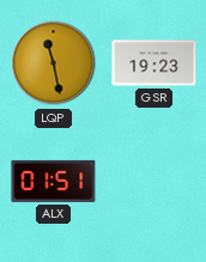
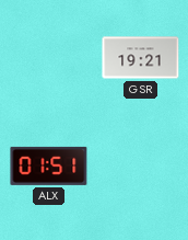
LQP: 11:28 -> none (54, 63)
GSR: 19:23 -> 19:21 (141, 58)
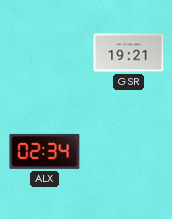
ALX: 01:51 -> 02:34 (45, 151)
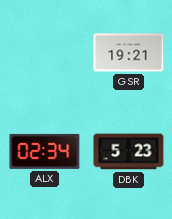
DBK: none -> 5:23 (129, 152)
